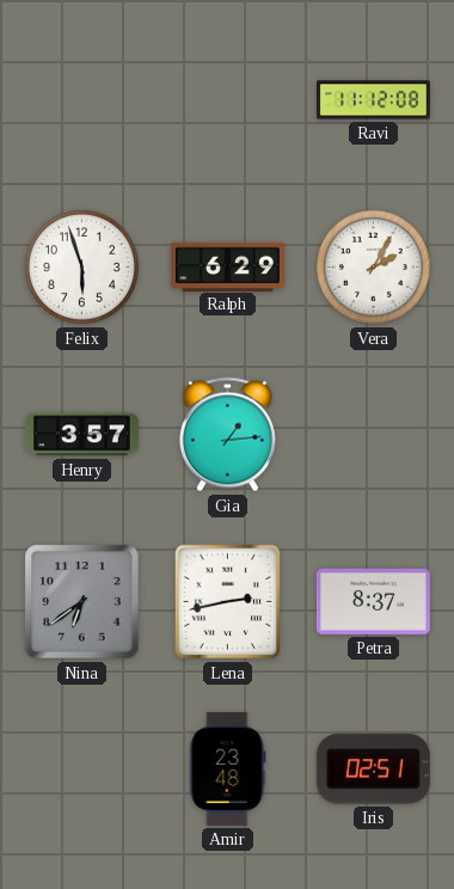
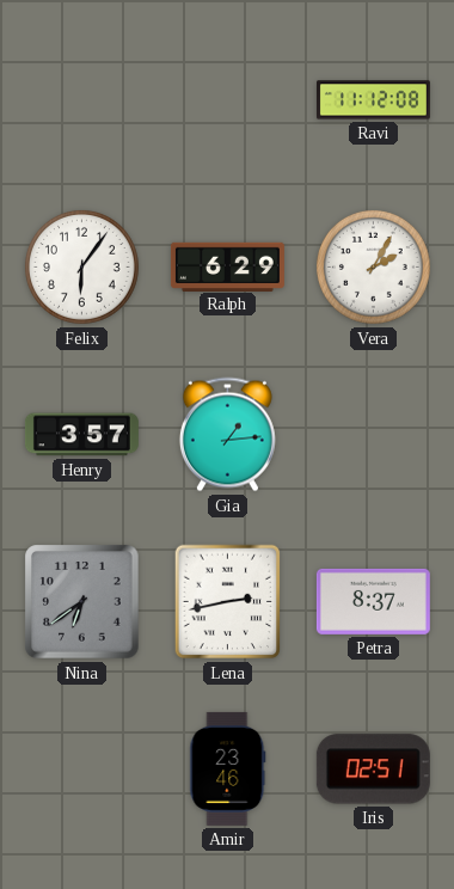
Felix: 5:57 -> 6:06 (81, 266)
Amir: 23:48 -> 23:46 (228, 768)
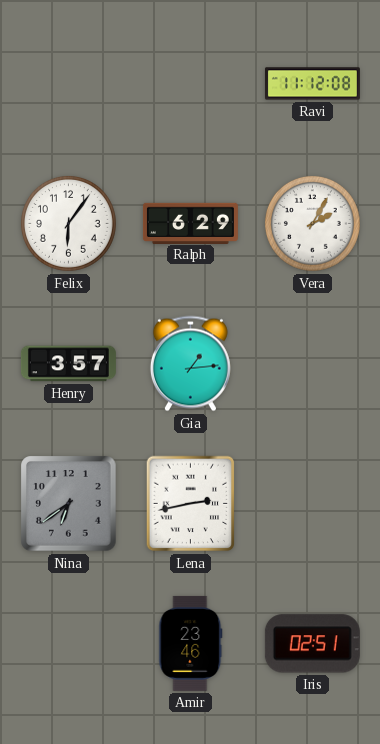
Petra: 8:37 -> none (373, 601)
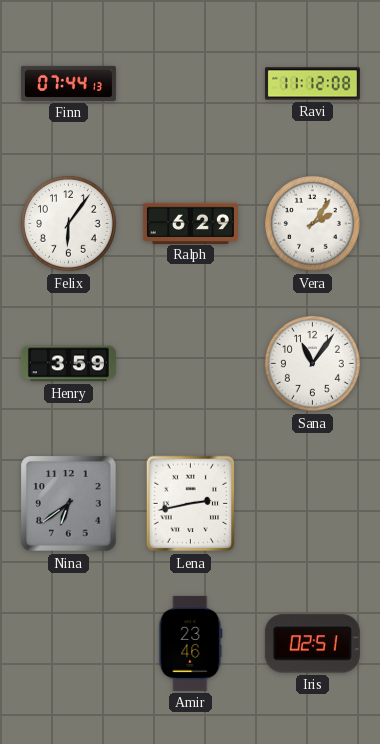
Finn: none -> 07:44 (68, 83)
Vera: 2:05 -> 2:06 (312, 223)
Henry: 3:57 -> 3:59 (68, 364)
Gia: 1:14 -> none (190, 364)
Sana: none -> 11:06 (312, 363)
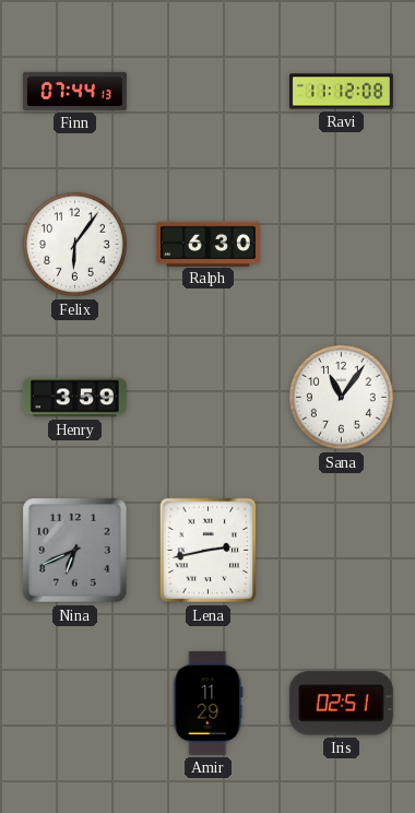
Ralph: 6:29 -> 6:30 (207, 244)
Vera: 2:06 -> none (312, 223)
Nina: 6:39 -> 6:41 (75, 551)
Amir: 23:46 -> 11:29 (209, 703)
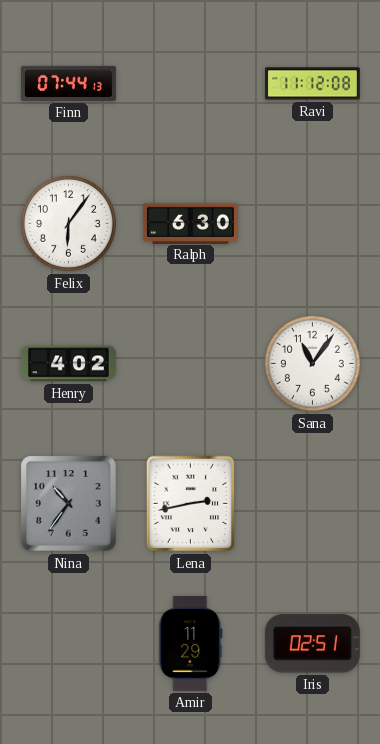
Henry: 3:59 -> 4:02 (68, 364)
Nina: 6:41 -> 10:36 (69, 504)
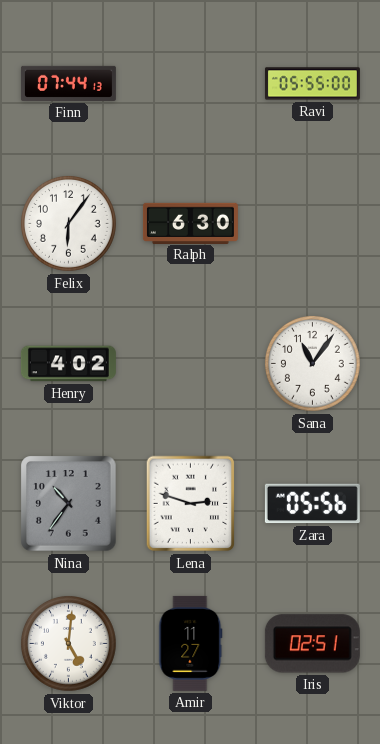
Ravi: 11:12 -> 05:55 (312, 84)
Lena: 2:43 -> 2:48 (191, 504)
Zara: none -> 05:56 (312, 504)
Viktor: none -> 5:01 (68, 643)
Amir: 11:29 -> 11:27 (191, 643)
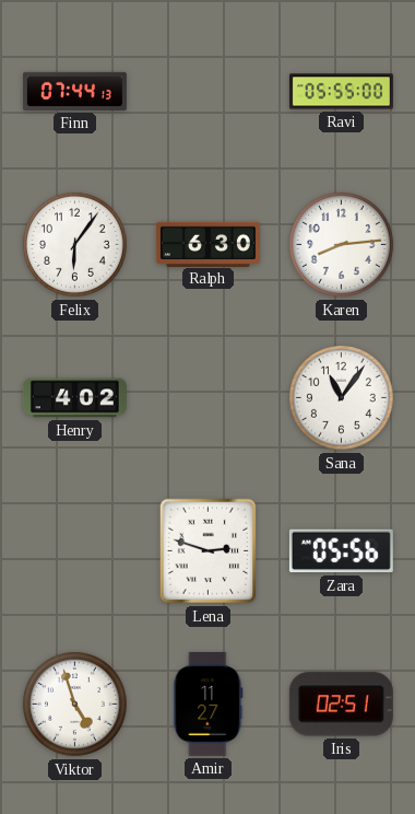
Karen: none -> 8:14 (341, 244)
Nina: 10:36 -> none (69, 504)
Viktor: 5:01 -> 4:57 (74, 703)
